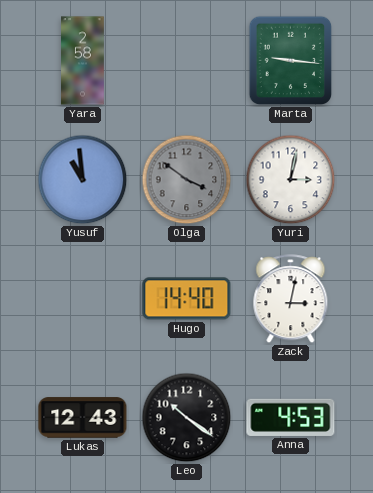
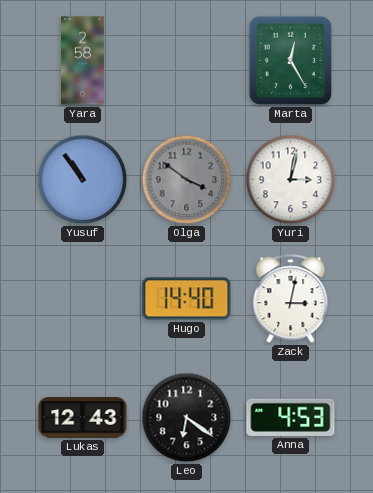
Marta: 9:16 -> 12:25 (291, 61)
Yusuf: 10:59 -> 10:54 (83, 180)
Leo: 10:21 -> 6:21 (187, 418)
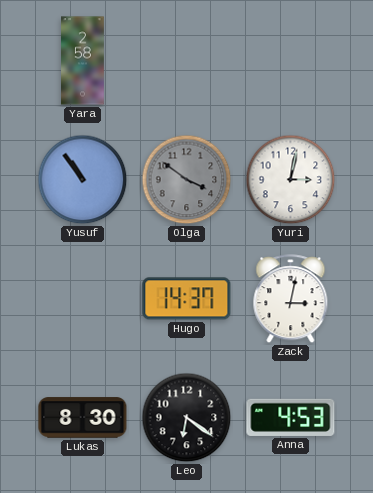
Marta: 12:25 -> none (291, 61)
Hugo: 14:40 -> 14:37 (187, 299)
Lukas: 12:43 -> 8:30 (83, 418)
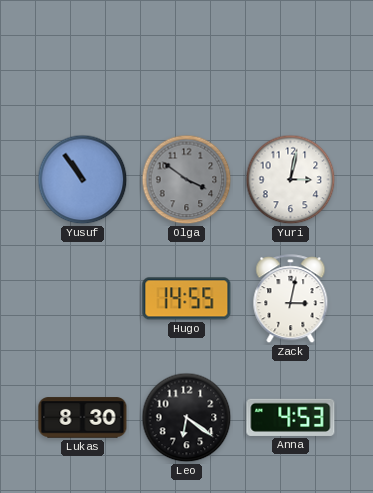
Yara: 2:58 -> none (83, 61)
Hugo: 14:37 -> 14:55 (187, 299)
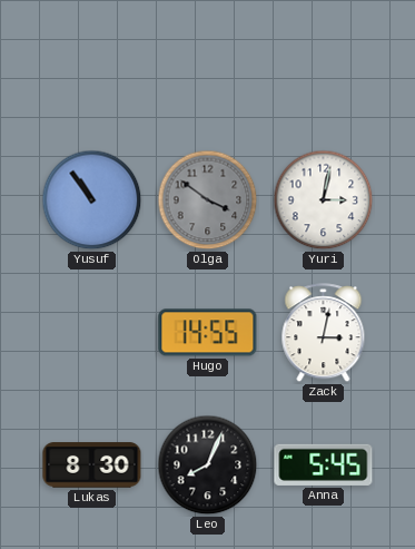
Leo: 6:21 -> 8:04 (208, 465)
Anna: 4:53 -> 5:45 (324, 464)
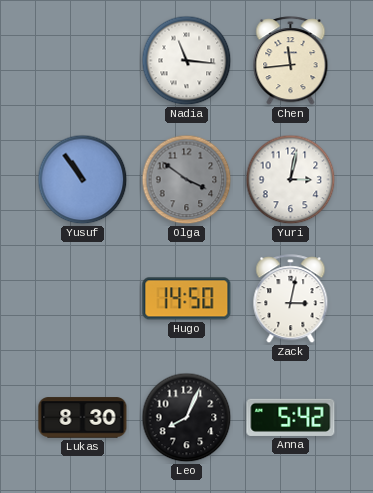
Nadia: none -> 11:16 (187, 61)
Chen: none -> 11:44 (291, 61)
Hugo: 14:55 -> 14:50 (187, 299)
Anna: 5:45 -> 5:42 (291, 417)
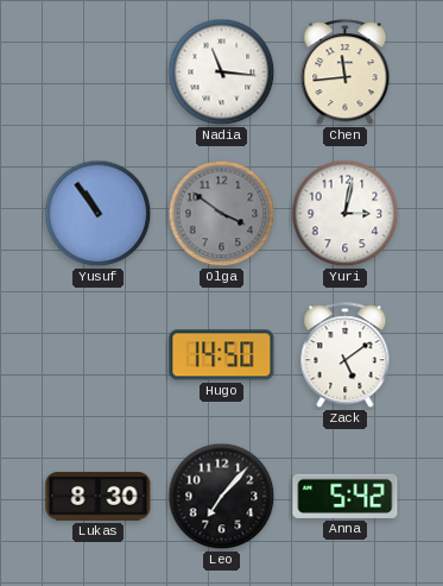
Zack: 3:02 -> 5:09 (346, 355)
Leo: 8:04 -> 7:07 (222, 497)
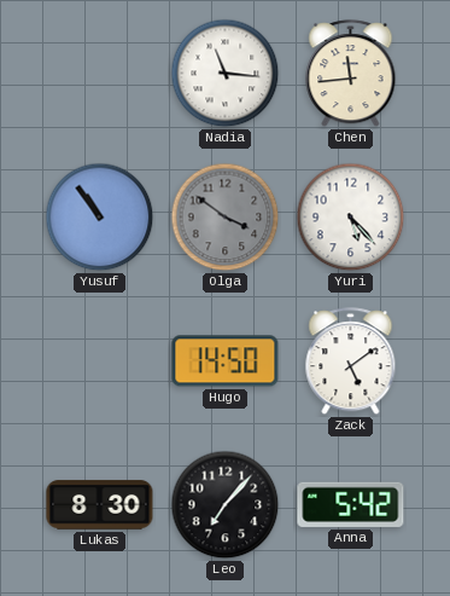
Yuri: 3:02 -> 5:23 (351, 218)
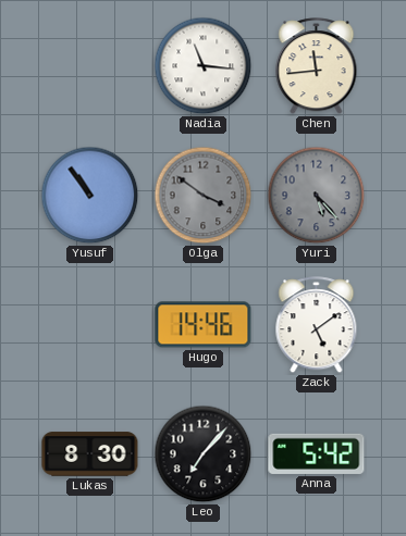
Yuri dial: white -> grey (317, 196)
Hugo: 14:50 -> 14:46 (204, 325)
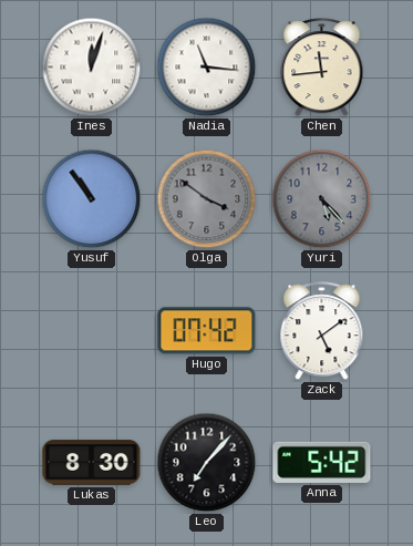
Ines: none -> 12:03 (92, 68)
Hugo: 14:46 -> 07:42 (207, 331)
